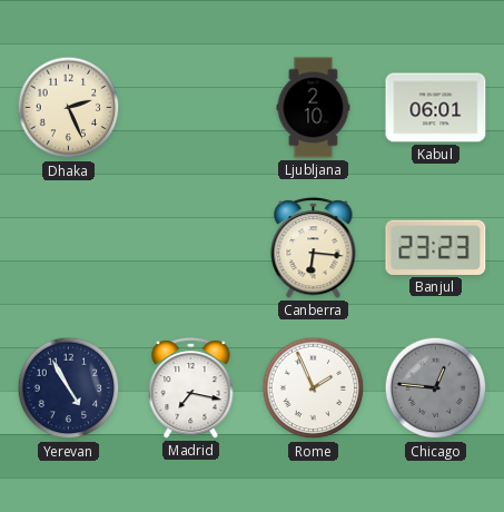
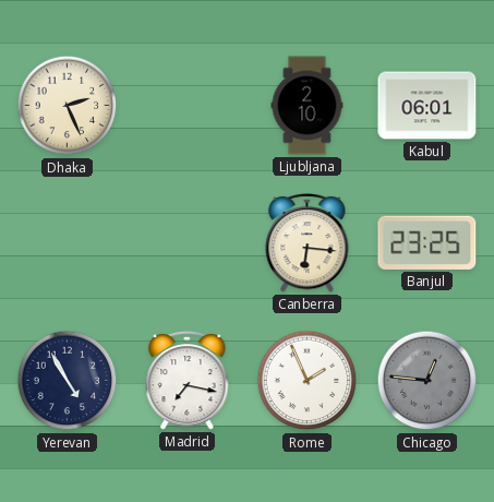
Banjul: 23:23 -> 23:25 (427, 242)
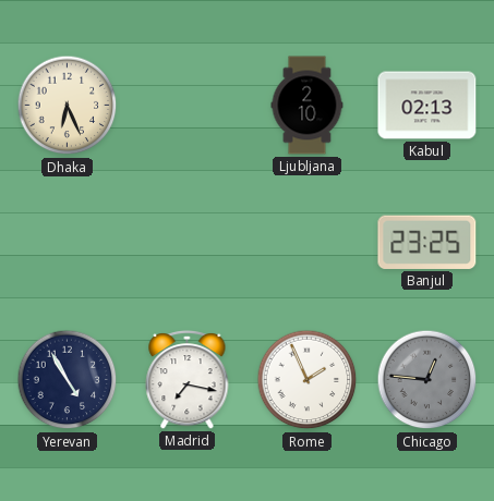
Dhaka: 2:26 -> 6:26 (68, 106)
Kabul: 06:01 -> 02:13 (427, 106)
Canberra: 6:16 -> none (308, 243)
